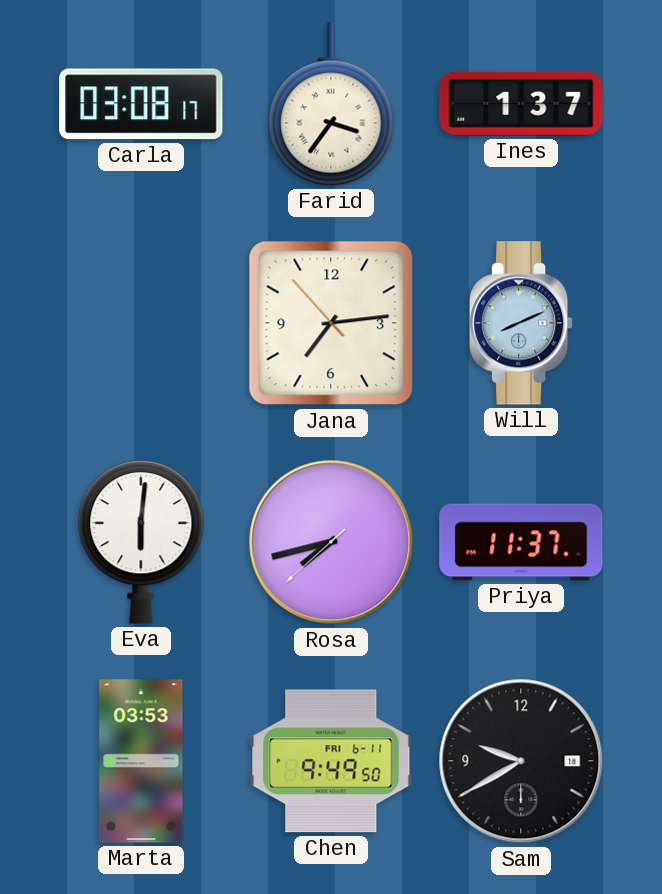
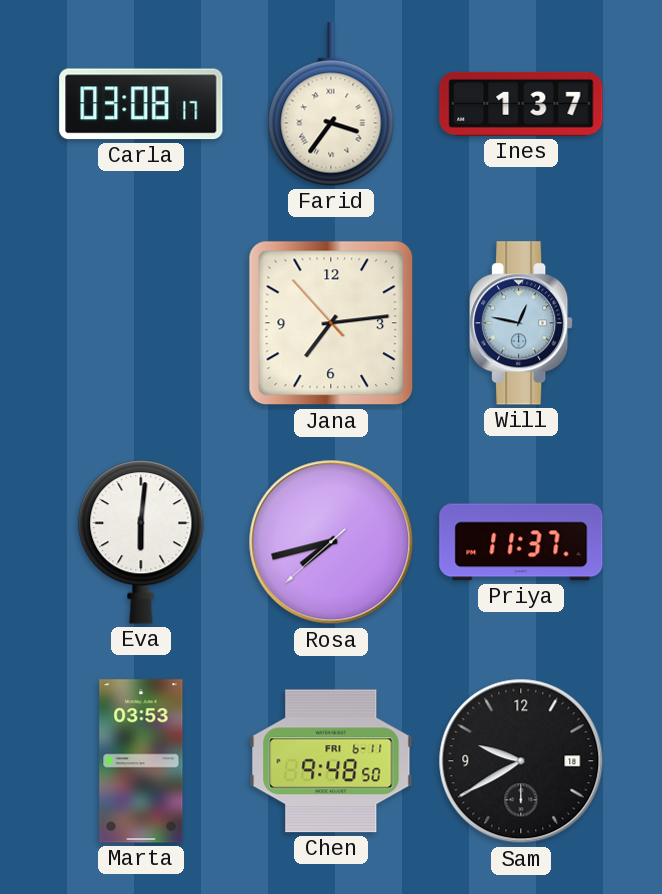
Will: 8:11 -> 12:47 (521, 323)
Chen: 9:49 -> 9:48 (331, 761)
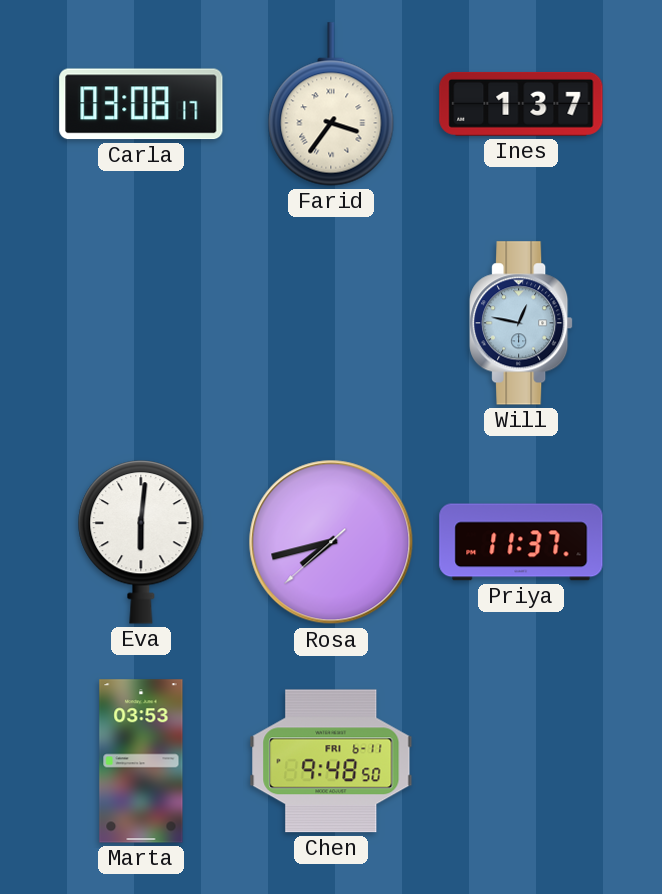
Jana: 7:13 -> none (331, 323)
Sam: 9:40 -> none (521, 761)
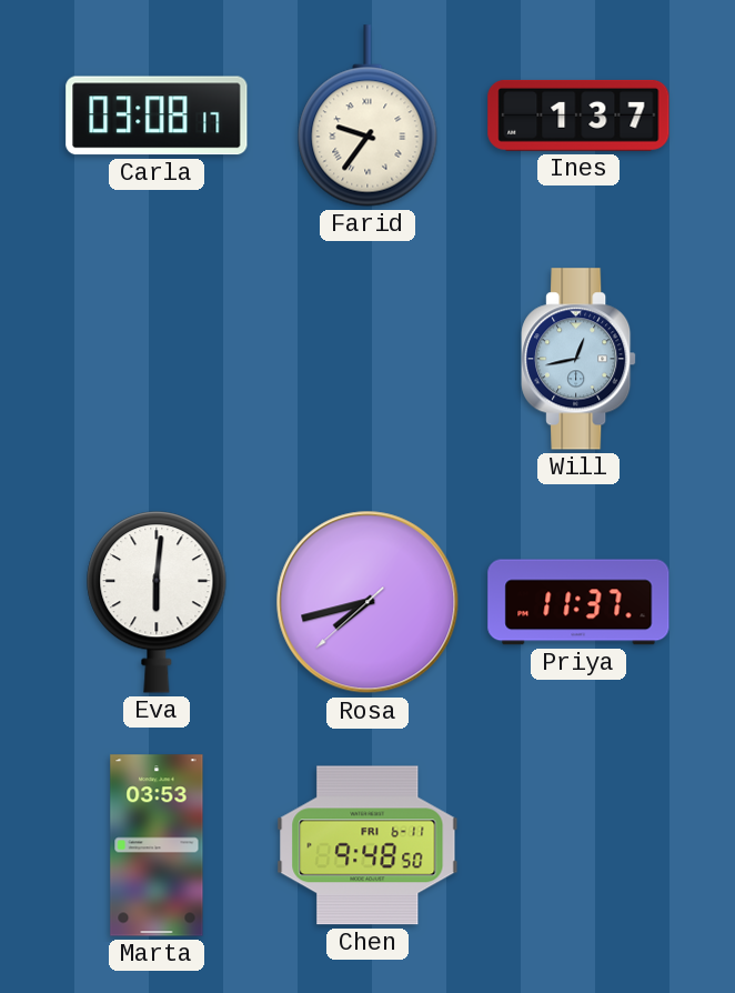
Farid: 3:36 -> 9:36 (367, 116)
Will: 12:47 -> 12:43 (578, 359)
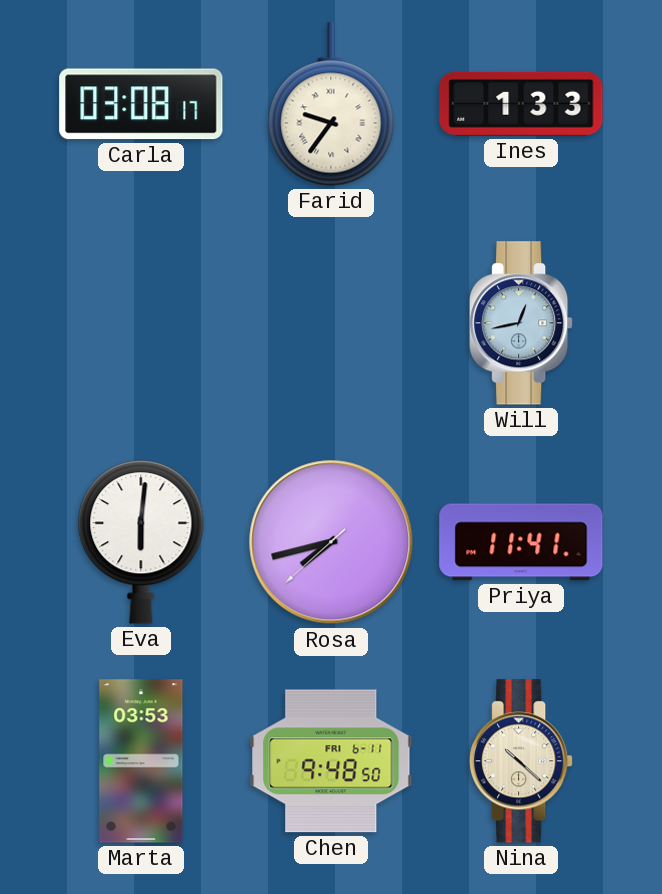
Ines: 1:37 -> 1:33 (521, 104)
Priya: 11:37 -> 11:41 (521, 542)
Nina: none -> 10:22 (521, 761)
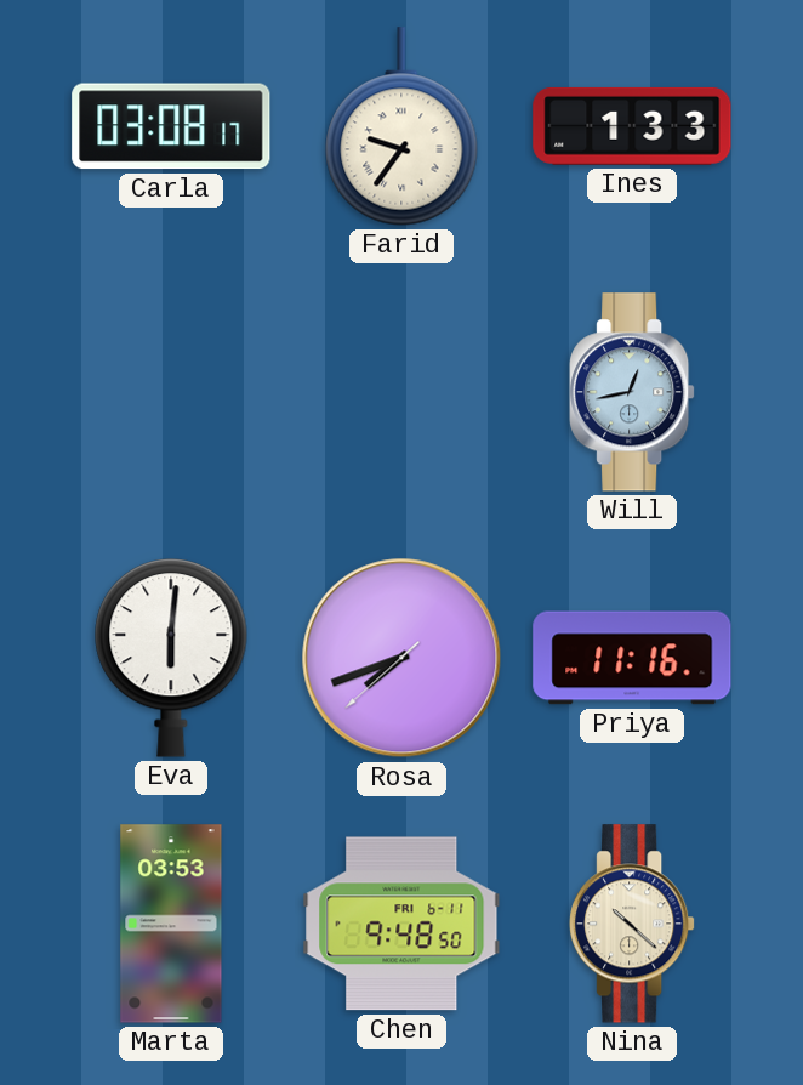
Rosa: 7:42 -> 7:41 (401, 658)
Priya: 11:41 -> 11:16 (632, 658)
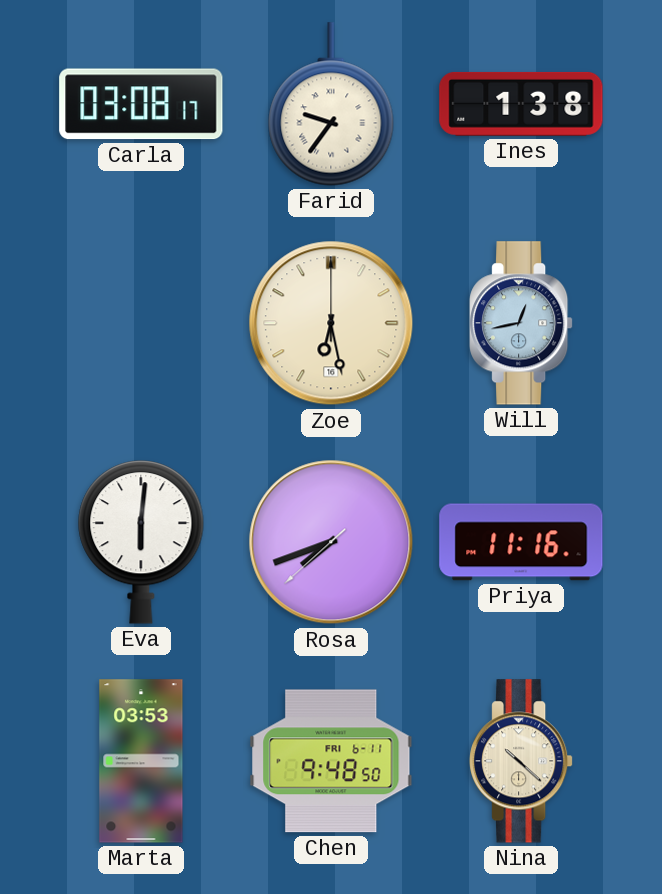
Ines: 1:33 -> 1:38 (521, 104)
Zoe: none -> 6:28 (331, 323)
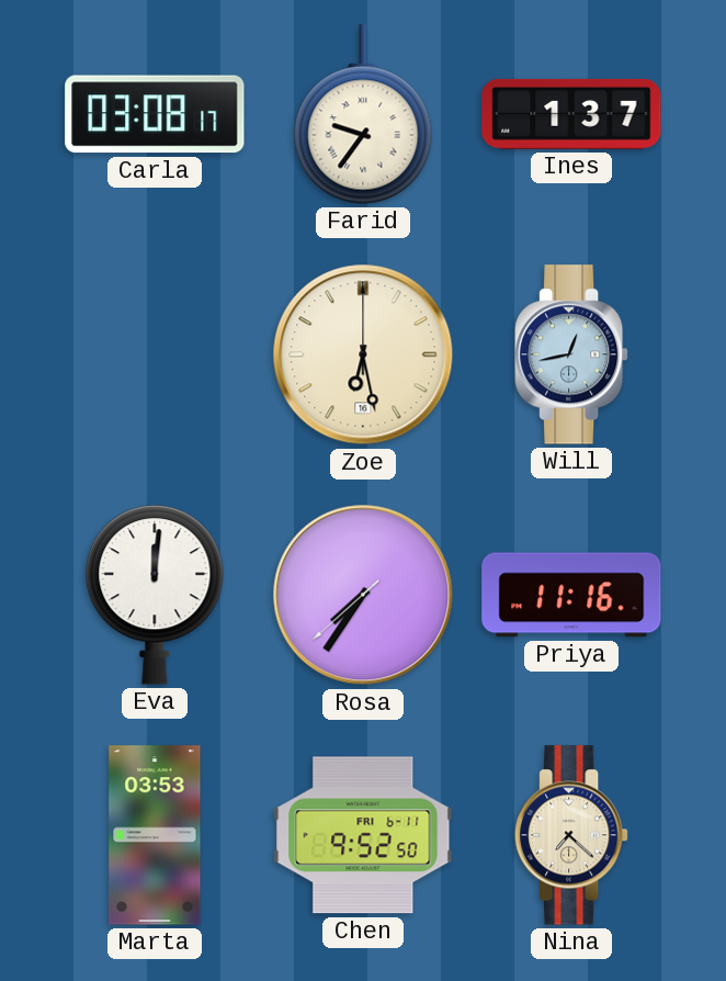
Ines: 1:38 -> 1:37 (571, 114)
Eva: 6:01 -> 12:01 (155, 595)
Rosa: 7:41 -> 7:35 (363, 595)
Chen: 9:48 -> 9:52 (363, 835)
Nina: 10:22 -> 7:22 (571, 835)
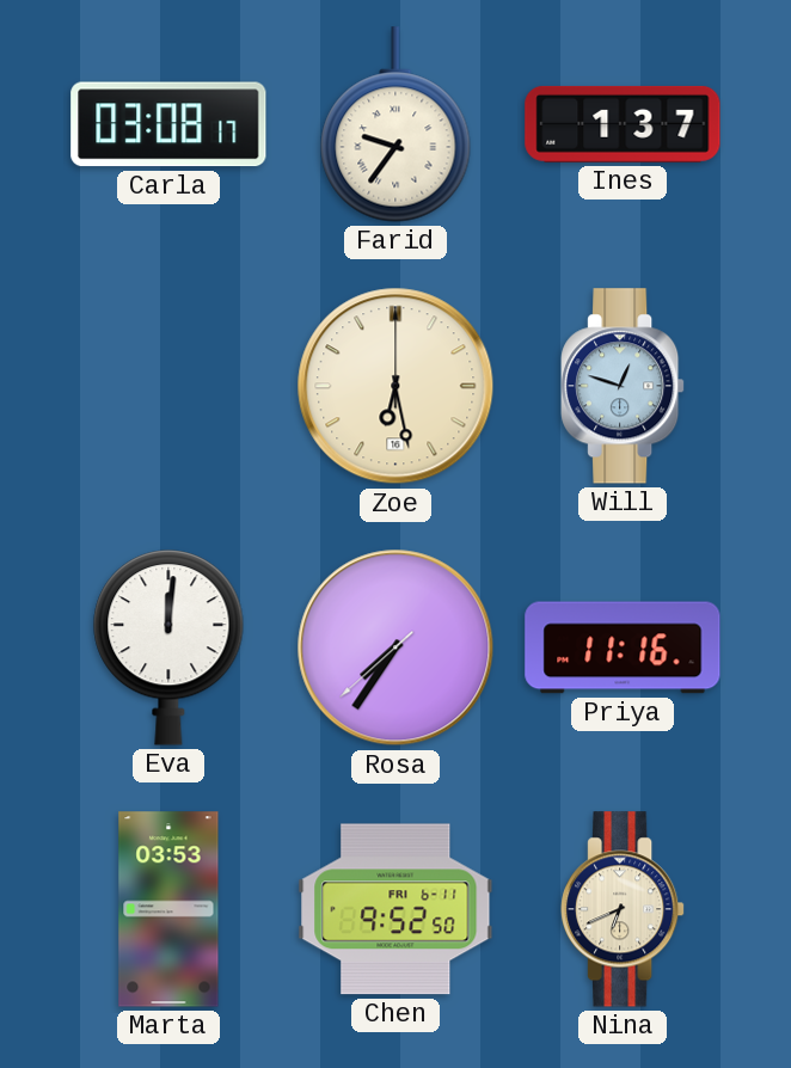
Will: 12:43 -> 12:48 (623, 386)
Nina: 7:22 -> 6:41 (623, 909)
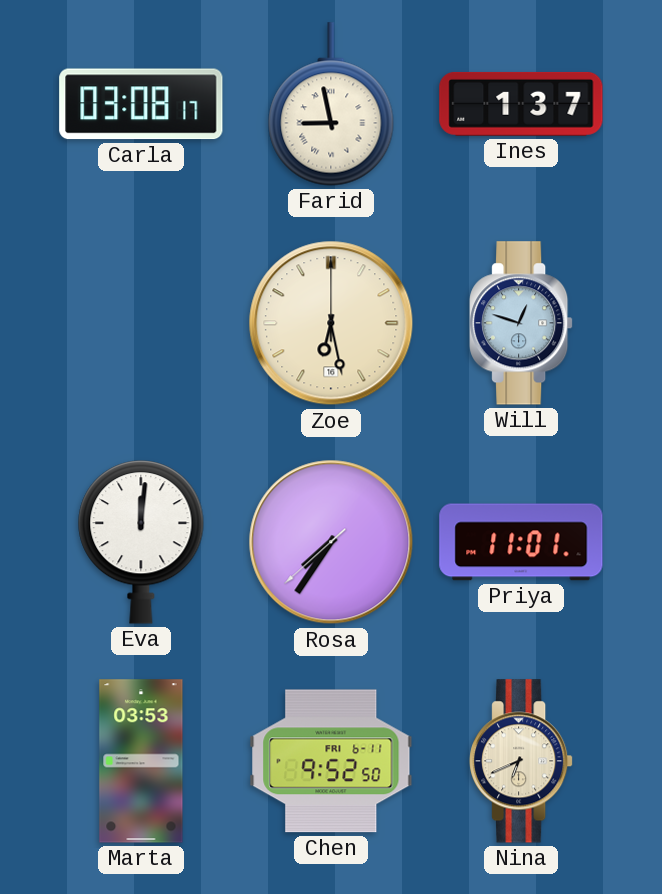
Farid: 9:36 -> 8:58 (331, 104)
Priya: 11:16 -> 11:01 (521, 542)
